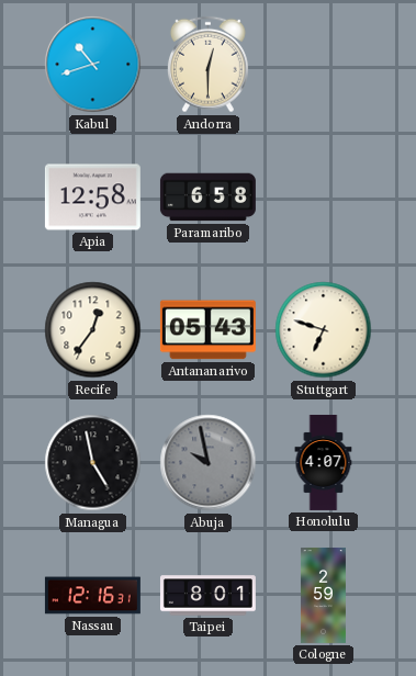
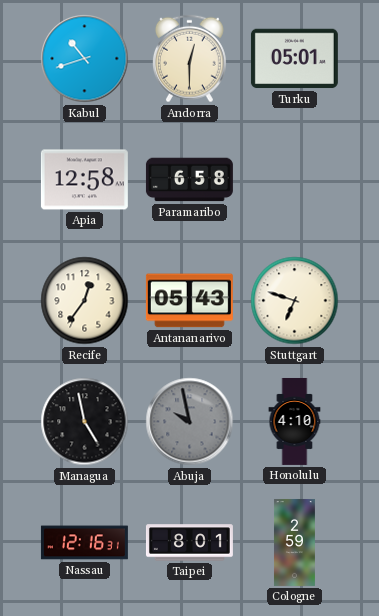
Turku: none -> 05:01 (294, 59)
Honolulu: 4:07 -> 4:10 (295, 421)
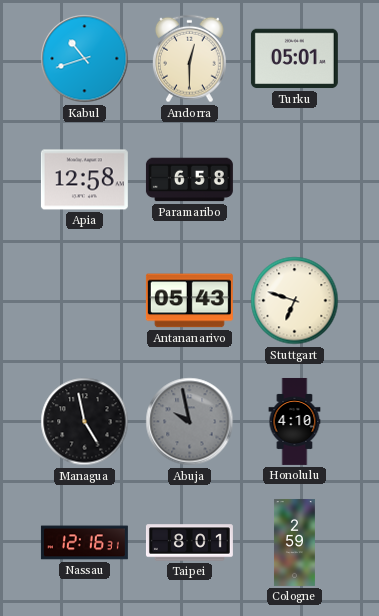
Recife: 12:36 -> none (85, 301)
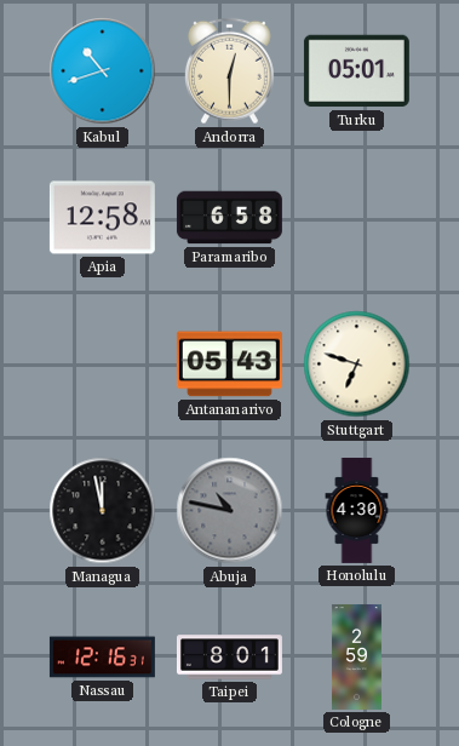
Managua: 4:58 -> 11:58 (103, 511)
Abuja: 9:58 -> 10:47 (230, 511)
Honolulu: 4:10 -> 4:30 (357, 510)
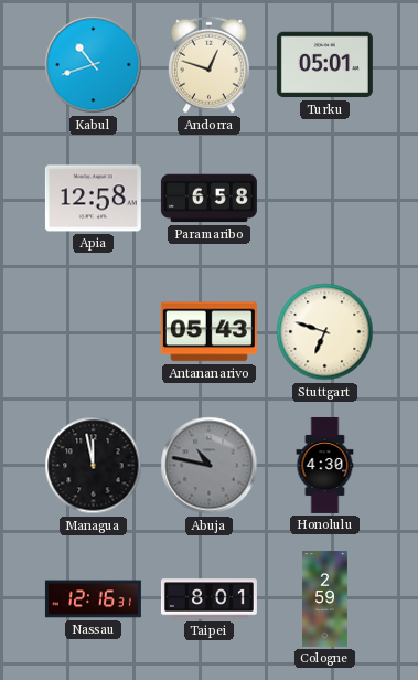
Andorra: 12:30 -> 12:48 (210, 65)
